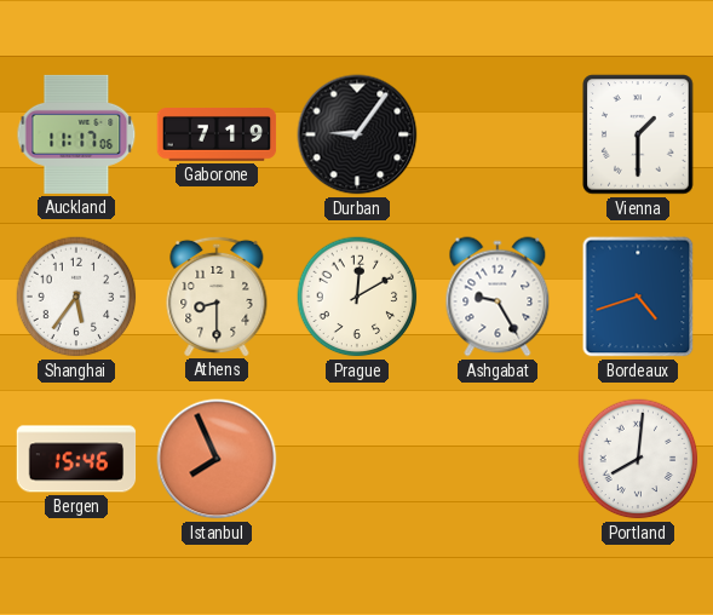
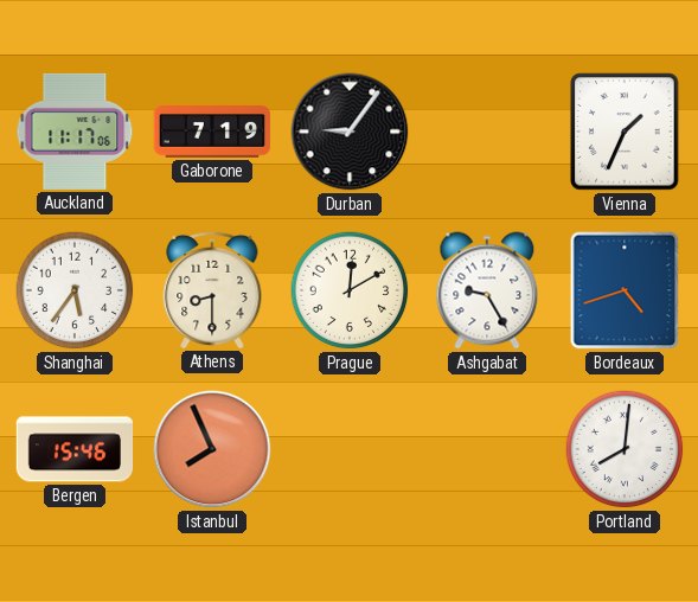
Vienna: 1:30 -> 1:34 (625, 132)
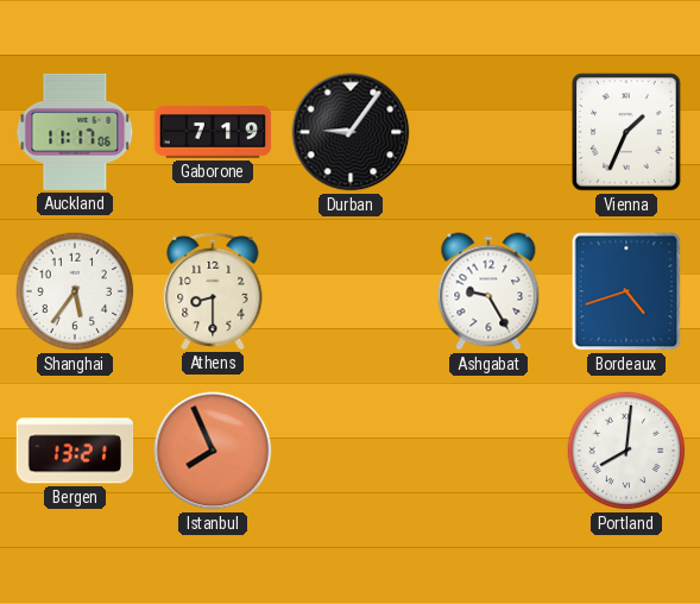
Prague: 12:10 -> none (350, 290)
Bergen: 15:46 -> 13:21 (75, 451)
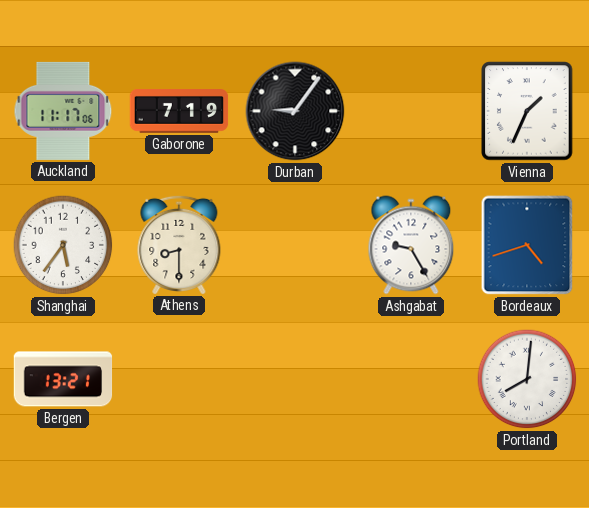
Istanbul: 7:56 -> none (213, 451)
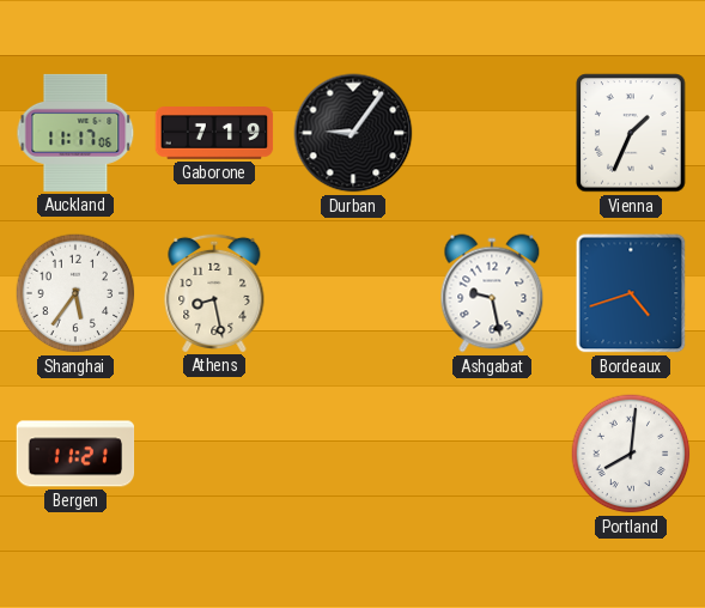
Athens: 8:30 -> 8:28 (214, 292)
Ashgabat: 9:25 -> 9:28 (492, 293)
Bergen: 13:21 -> 11:21 (75, 454)
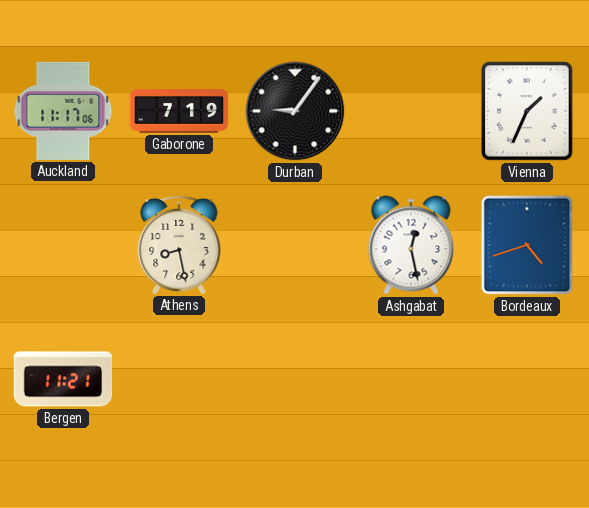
Shanghai: 5:36 -> none (75, 293)
Ashgabat: 9:28 -> 12:28 (411, 245)
Portland: 8:01 -> none (631, 454)
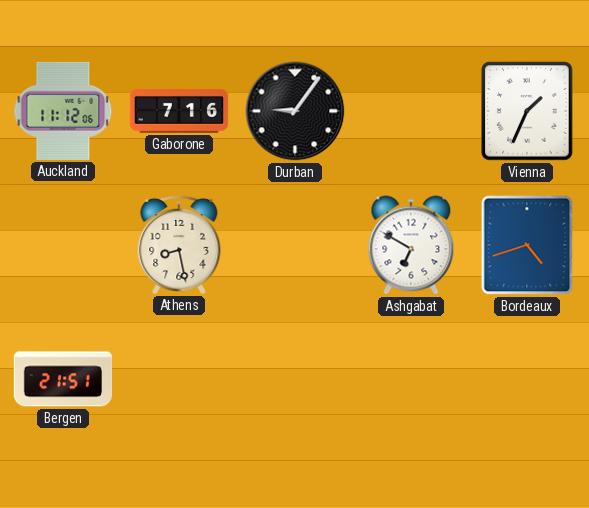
Auckland: 11:17 -> 11:12 (63, 111)
Gaborone: 7:19 -> 7:16 (179, 112)
Ashgabat: 12:28 -> 6:50 (411, 245)
Bergen: 11:21 -> 21:51 (63, 379)
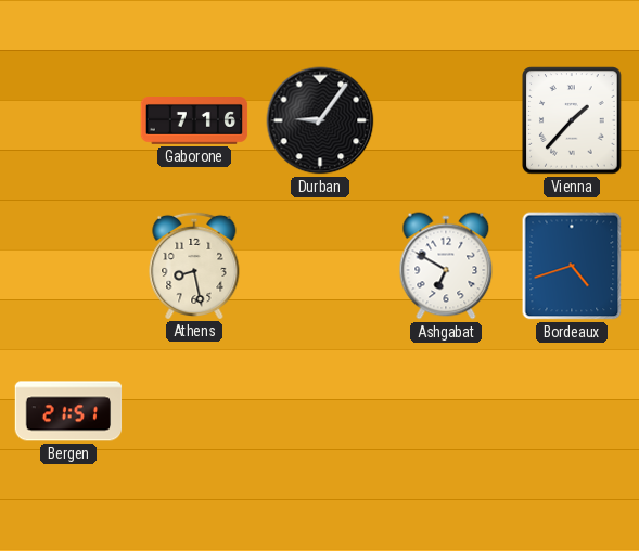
Auckland: 11:12 -> none (63, 111)
Vienna: 1:34 -> 1:37 (572, 120)
